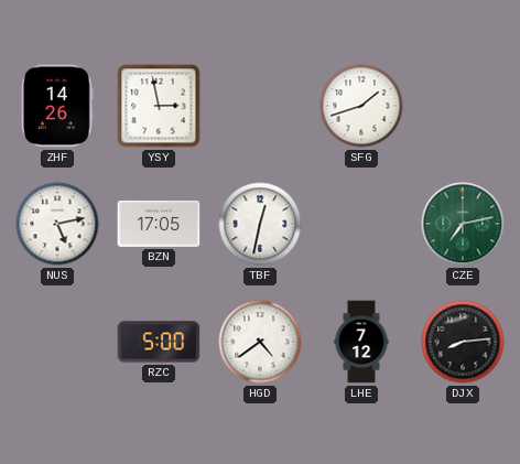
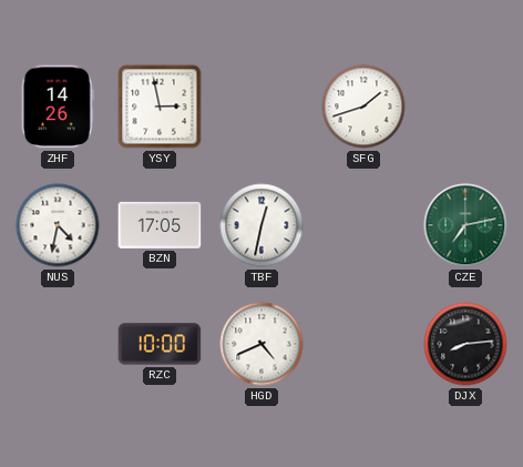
NUS: 5:13 -> 4:32 (58, 225)
RZC: 5:00 -> 10:00 (160, 344)
HGD: 4:39 -> 4:41 (261, 344)
LHE: 7:12 -> none (361, 342)
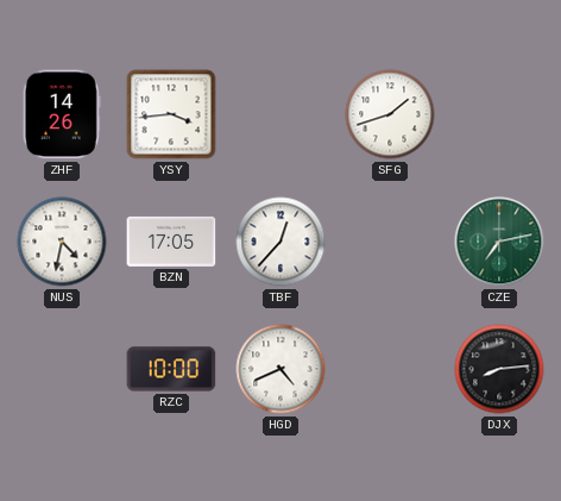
YSY: 2:58 -> 3:44 (171, 114)
TBF: 12:32 -> 12:37 (280, 242)
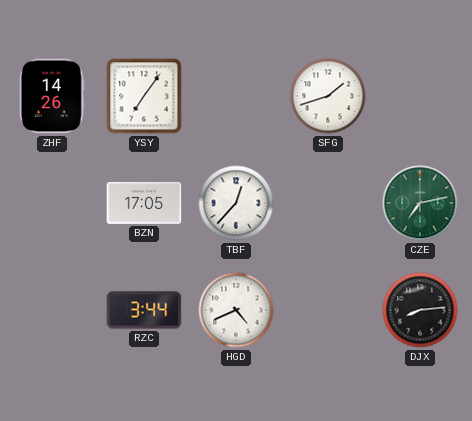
YSY: 3:44 -> 7:06 (144, 96)
NUS: 4:32 -> none (62, 242)
RZC: 10:00 -> 3:44 (144, 310)
